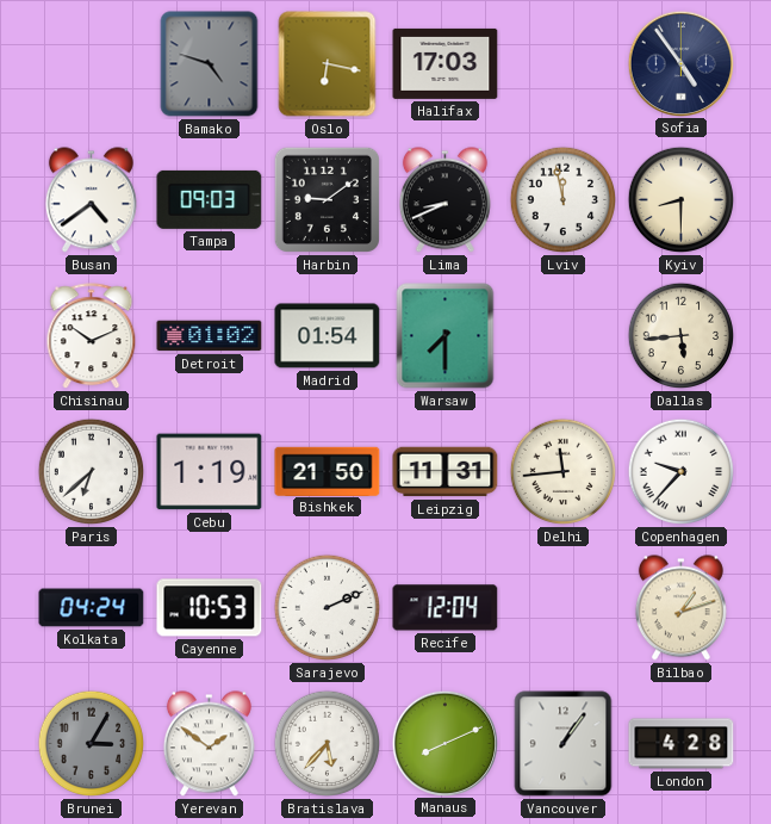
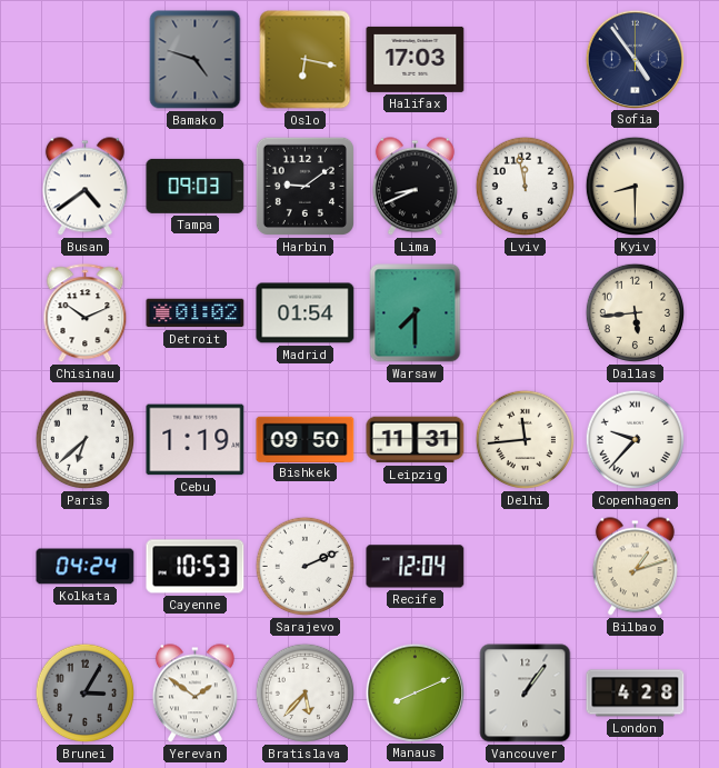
Bishkek: 21:50 -> 09:50 (306, 439)
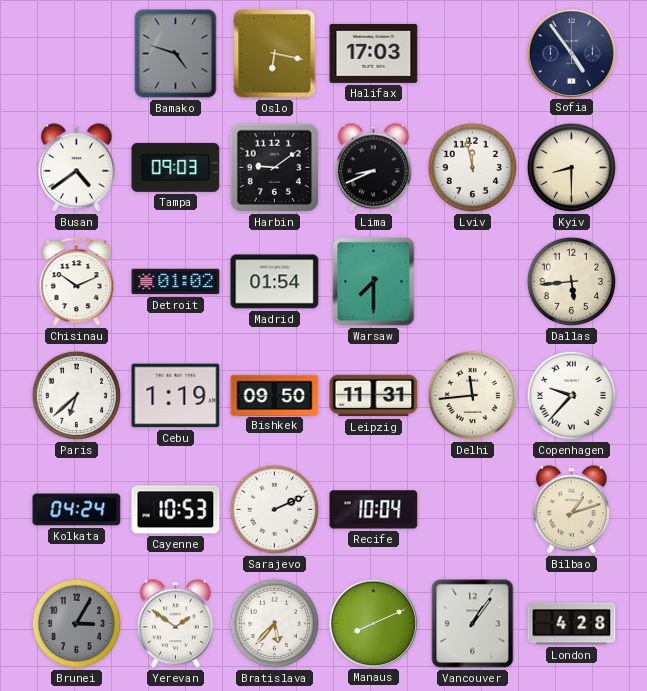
Recife: 12:04 -> 10:04 (374, 510)
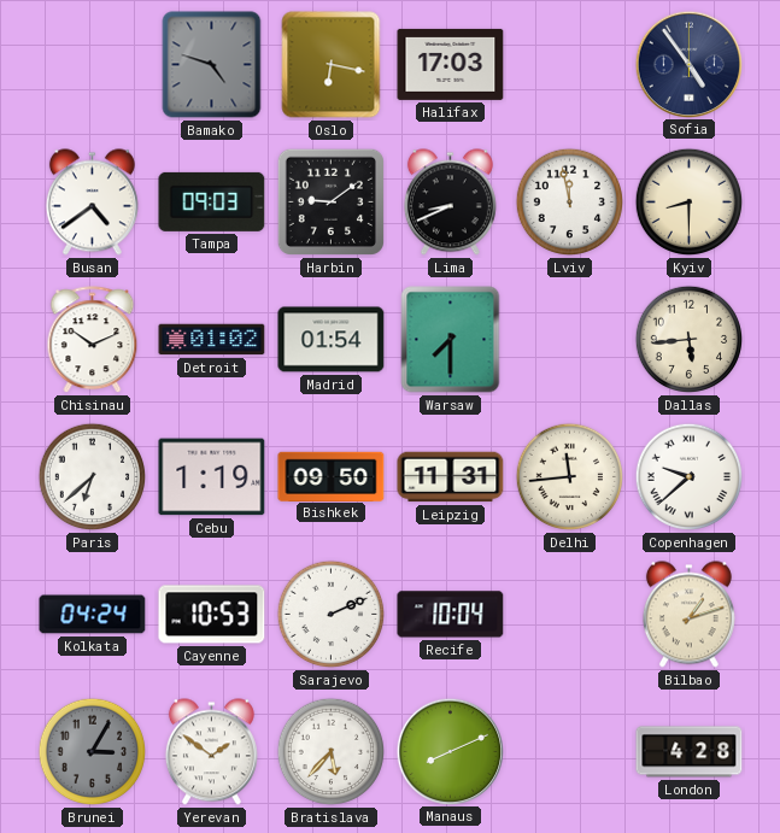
Copenhagen: 9:37 -> 9:38 (690, 477)
Vancouver: 1:06 -> none (473, 624)
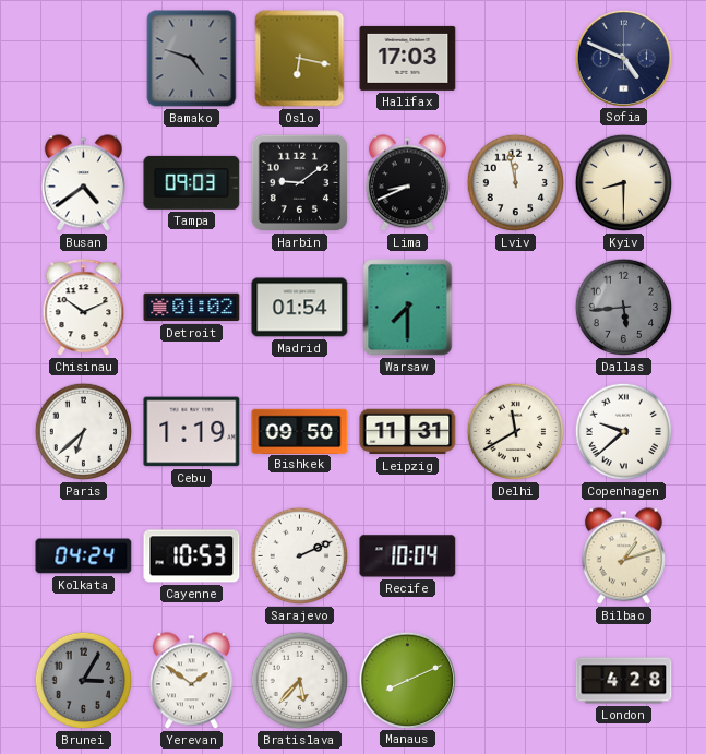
Sofia: 4:54 -> 4:49 (623, 58)
Dallas dial: cream -> grey (624, 308)
Delhi: 11:44 -> 11:40 (516, 432)
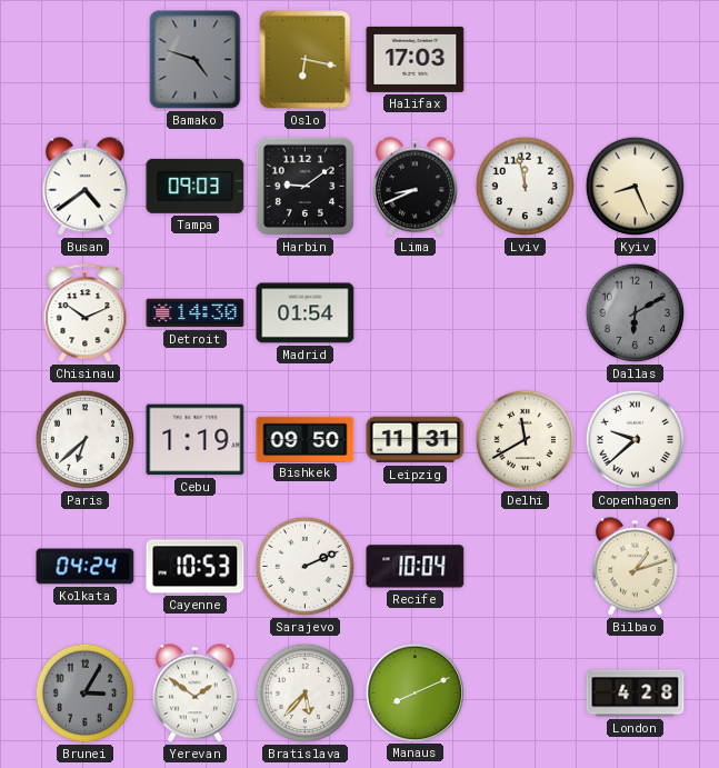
Sofia: 4:49 -> none (623, 58)
Kyiv: 8:30 -> 8:26 (636, 187)
Detroit: 01:02 -> 14:30 (196, 313)
Warsaw: 7:30 -> none (408, 308)
Dallas: 5:44 -> 6:10 (636, 313)
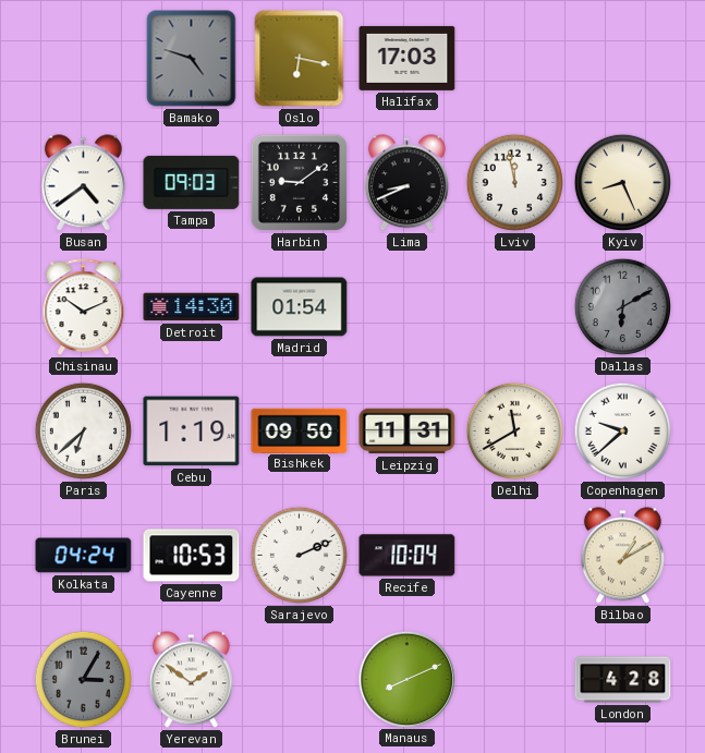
Bilbao: 1:12 -> 1:10 (622, 556)
Bratislava: 5:37 -> none (306, 694)
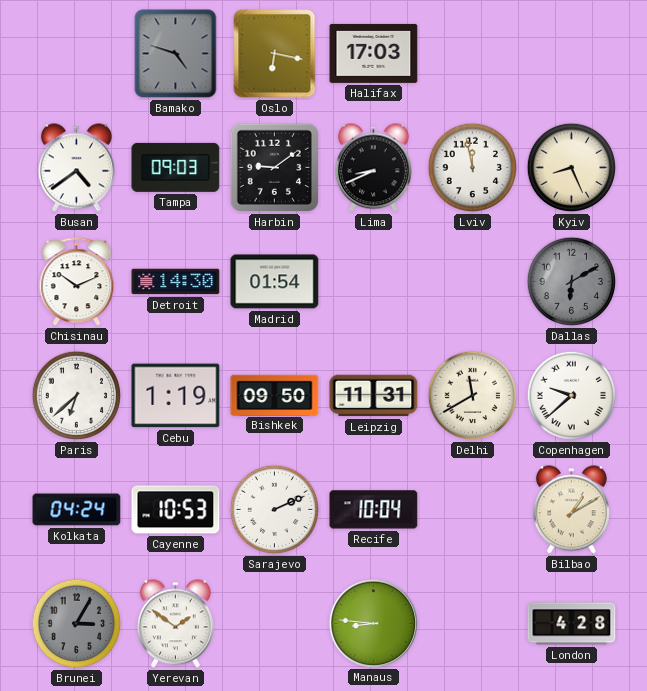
Manaus: 8:11 -> 8:46 (373, 623)
